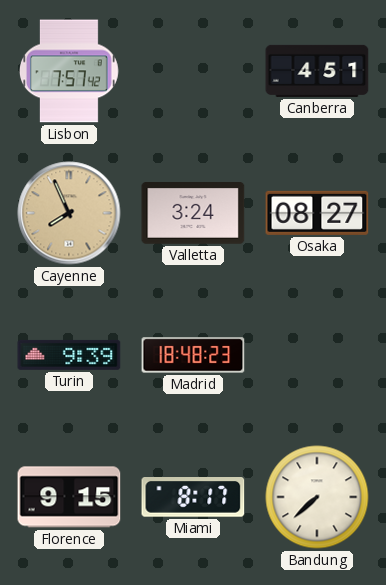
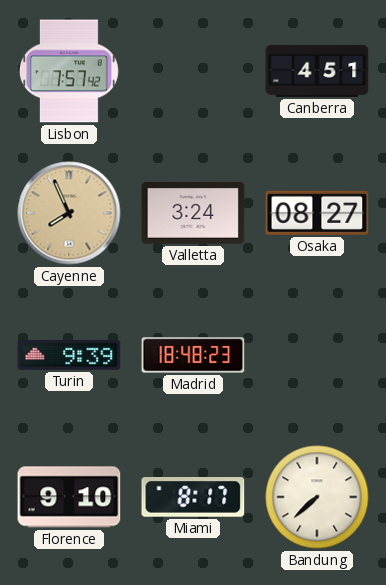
Florence: 9:15 -> 9:10 (69, 497)
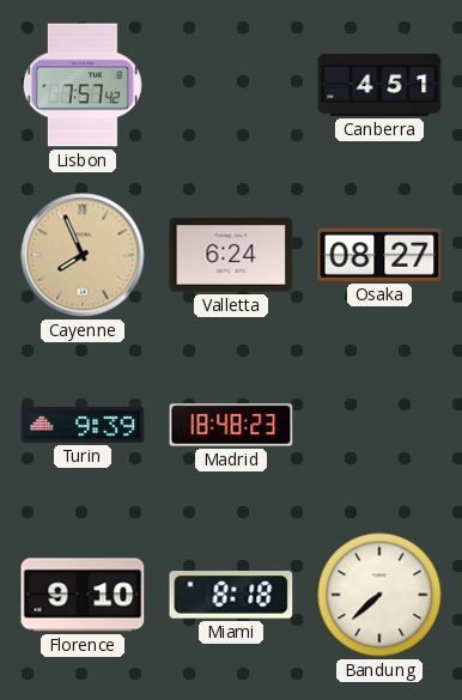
Valletta: 3:24 -> 6:24 (231, 256)
Miami: 8:17 -> 8:18 (231, 596)
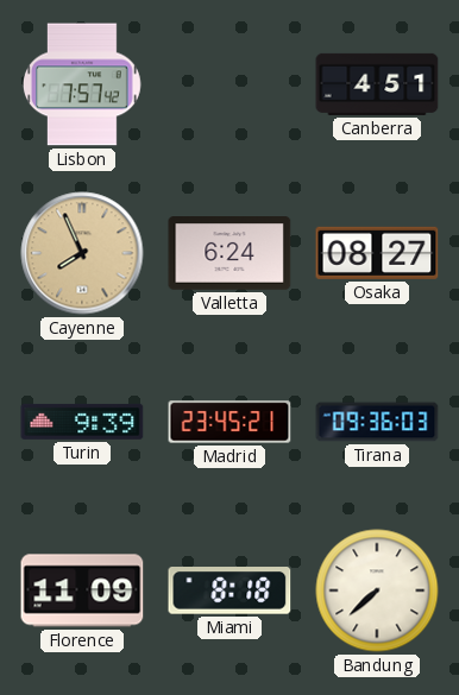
Madrid: 18:48 -> 23:45 (229, 422)
Tirana: none -> 09:36 (377, 422)
Florence: 9:10 -> 11:09 (82, 590)
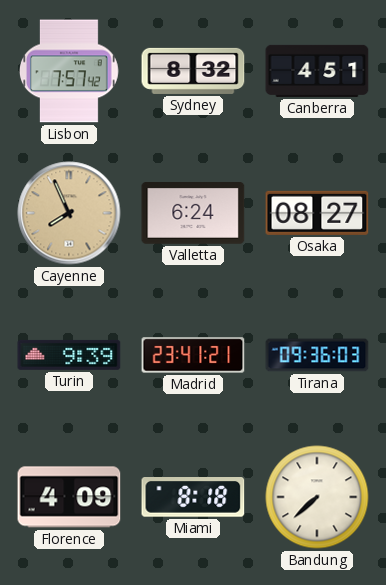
Sydney: none -> 8:32 (193, 71)
Madrid: 23:45 -> 23:41 (193, 355)
Florence: 11:09 -> 4:09 (69, 497)
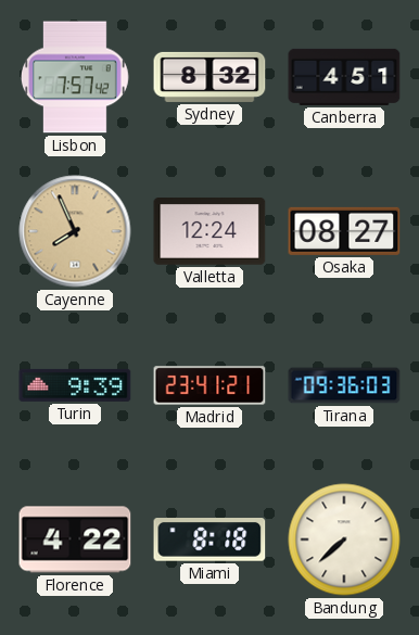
Valletta: 6:24 -> 12:24 (210, 232)
Florence: 4:09 -> 4:22 (75, 539)
